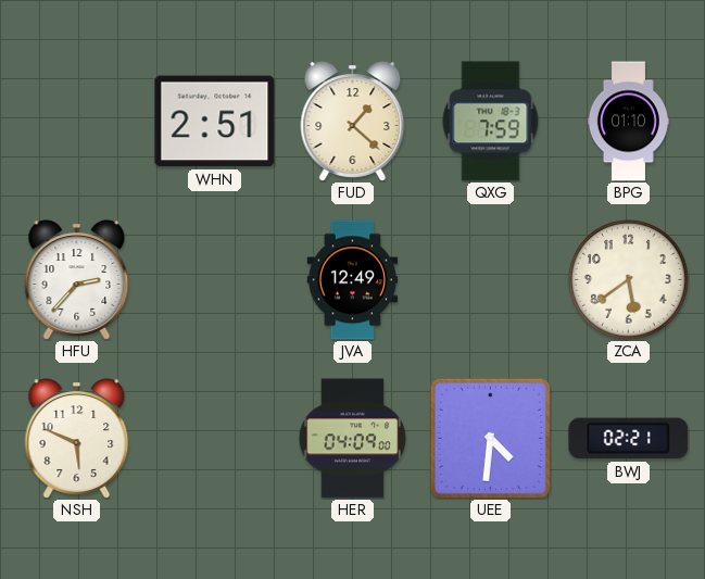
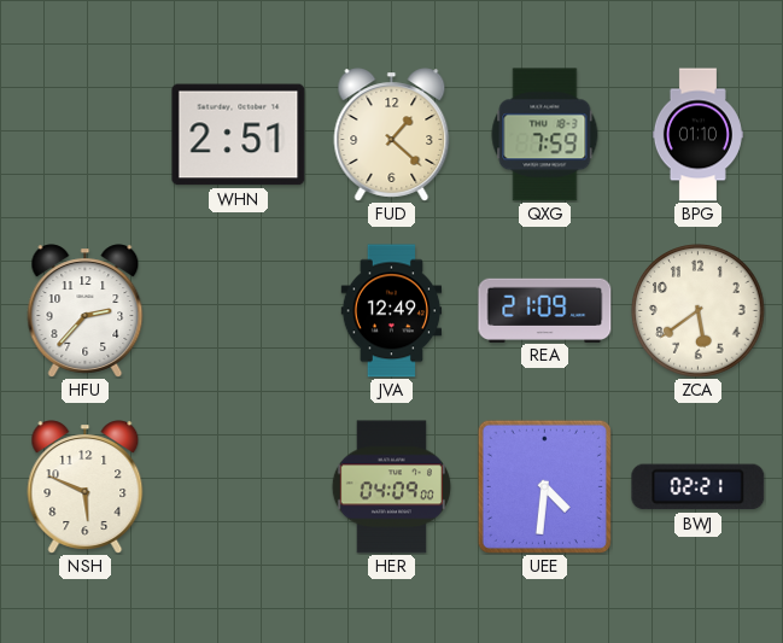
REA: none -> 21:09 (545, 310)
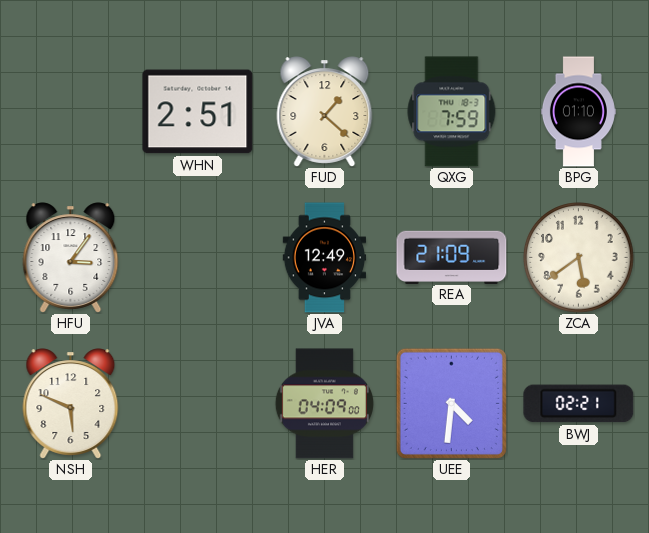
HFU: 2:37 -> 3:06 (71, 258)
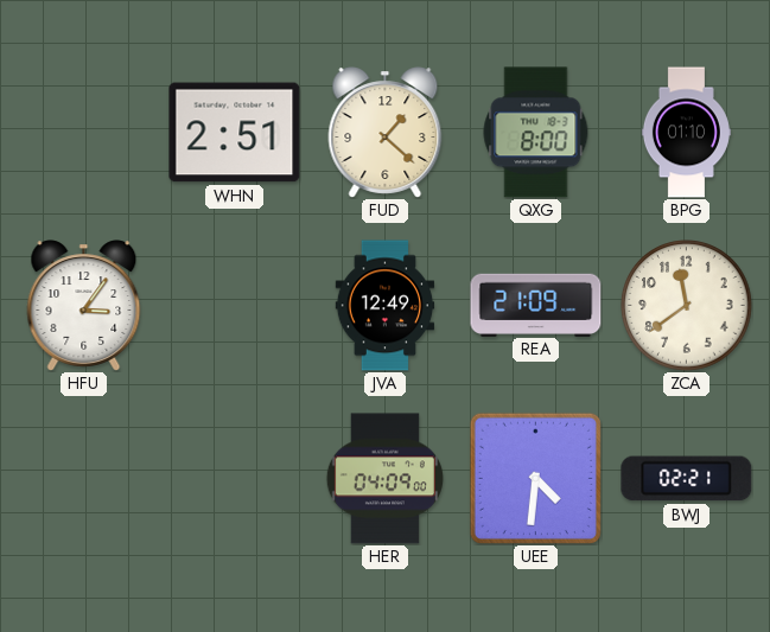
QXG: 7:59 -> 8:00 (536, 133)
ZCA: 5:39 -> 11:39 (687, 306)
NSH: 5:49 -> none (71, 404)
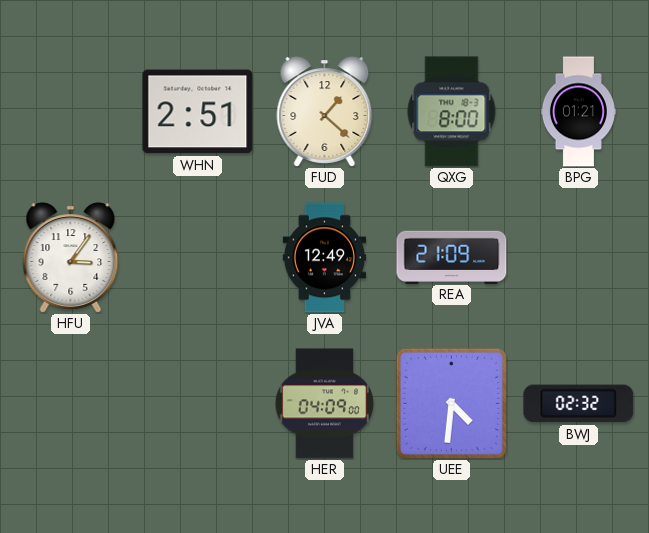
BPG: 01:10 -> 01:21 (578, 112)
ZCA: 11:39 -> none (687, 306)
BWJ: 02:21 -> 02:32 (579, 404)
